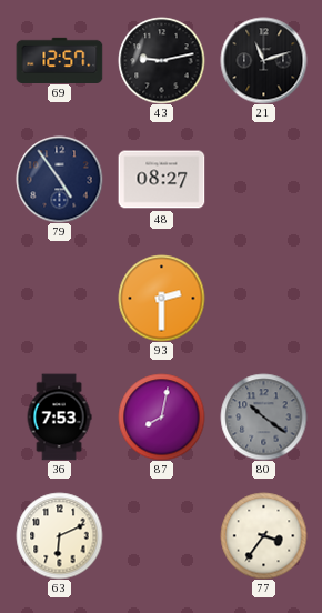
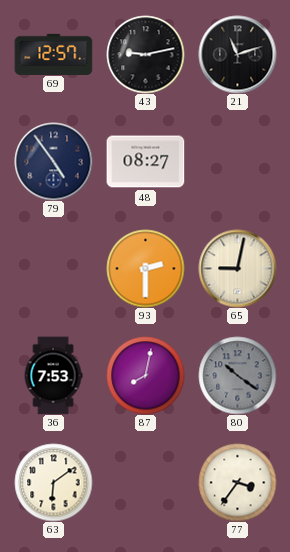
65: none -> 9:02 (237, 268)
63: 6:11 -> 6:09 (53, 482)
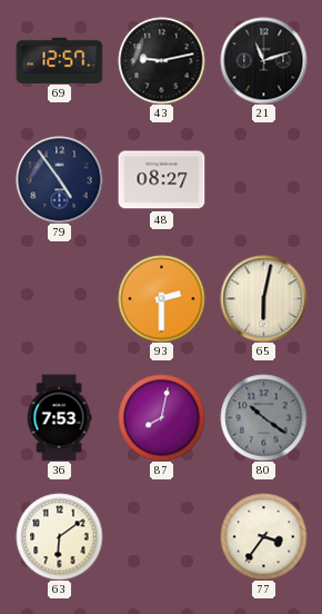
65: 9:02 -> 6:02 (263, 298)
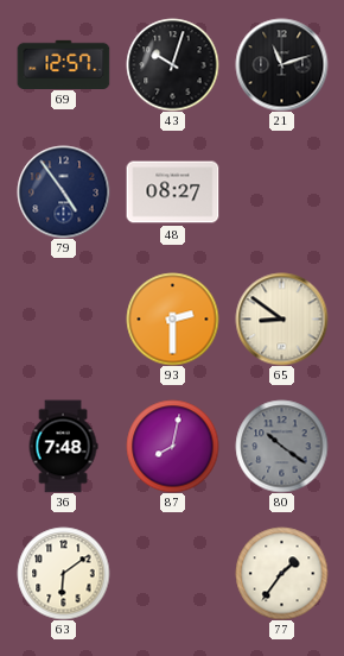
43: 9:13 -> 10:03 (172, 64)
65: 6:02 -> 8:51 (281, 318)
36: 7:53 -> 7:48 (63, 446)
77: 3:36 -> 1:36 (281, 573)
